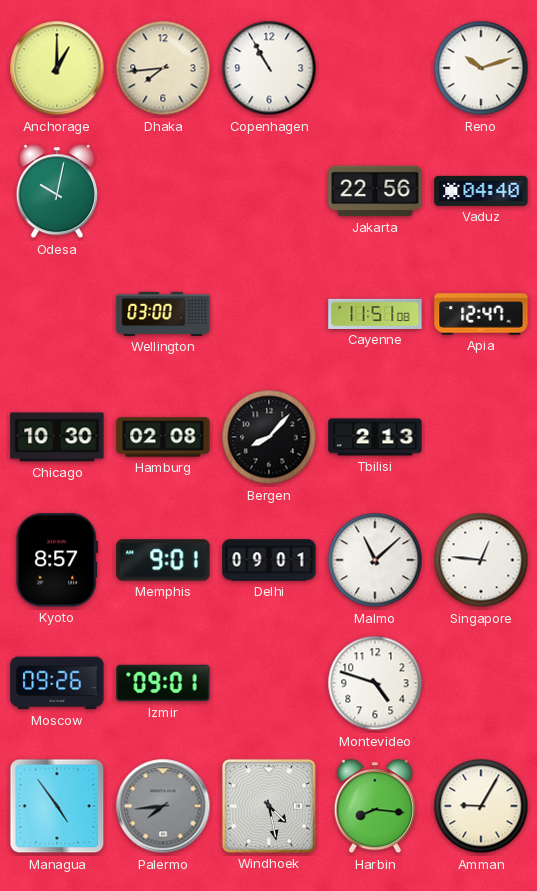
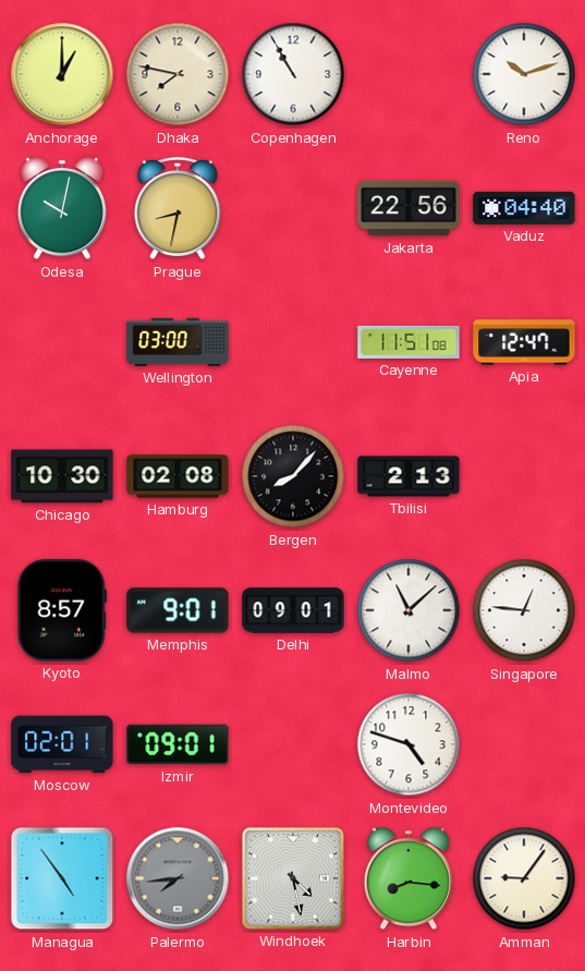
Dhaka: 7:44 -> 7:47 (178, 74)
Prague: none -> 8:32 (178, 209)
Moscow: 09:26 -> 02:01 (62, 744)
Amman: 9:05 -> 9:06 (524, 878)
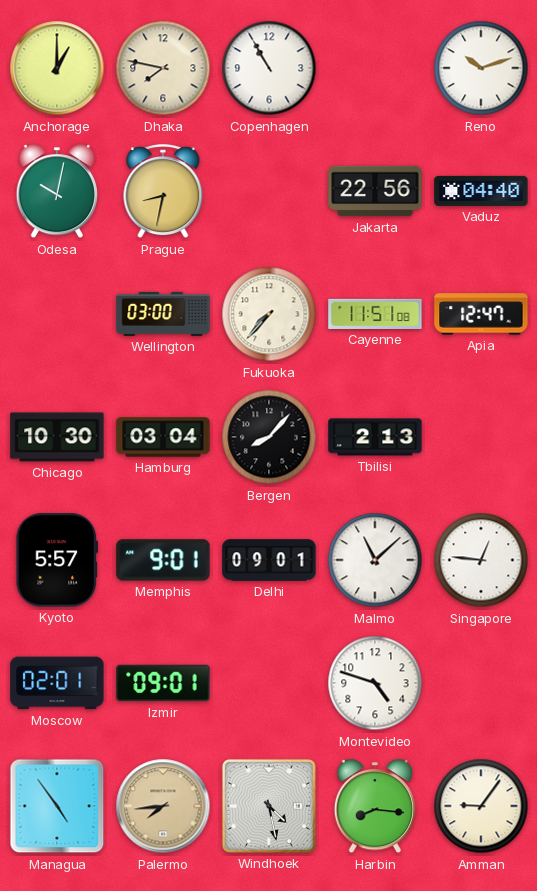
Fukuoka: none -> 7:37 (269, 314)
Hamburg: 02:08 -> 03:04 (163, 437)
Kyoto: 8:57 -> 5:57 (56, 560)
Palermo dial: grey -> champagne (163, 806)
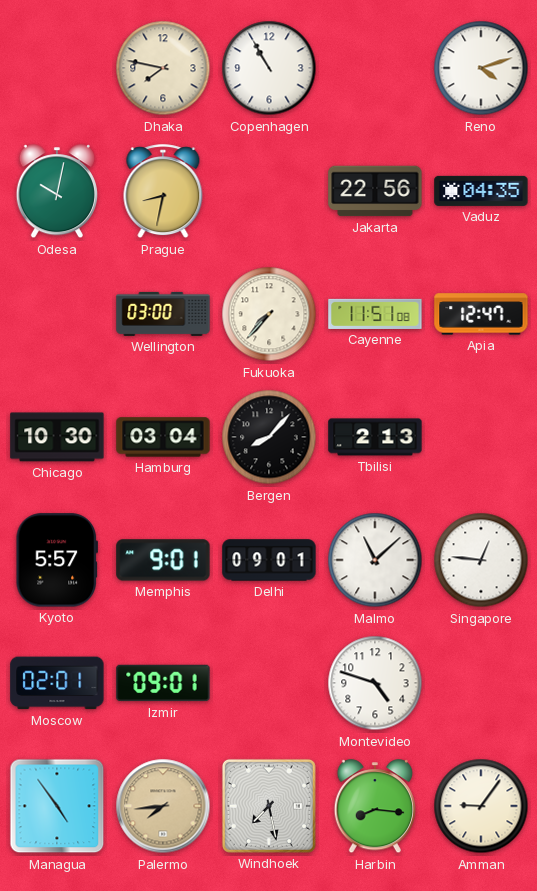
Anchorage: 1:00 -> none (57, 68)
Reno: 10:12 -> 4:12 (481, 68)
Vaduz: 04:40 -> 04:35 (481, 191)
Windhoek: 4:28 -> 7:28 (269, 806)
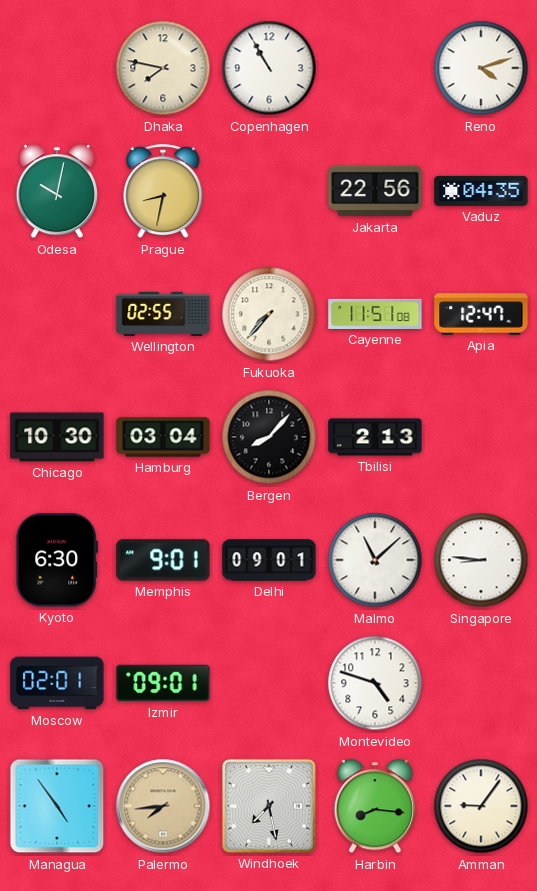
Wellington: 03:00 -> 02:55 (163, 314)
Kyoto: 5:57 -> 6:30 (56, 560)
Singapore: 12:46 -> 8:46 (481, 560)
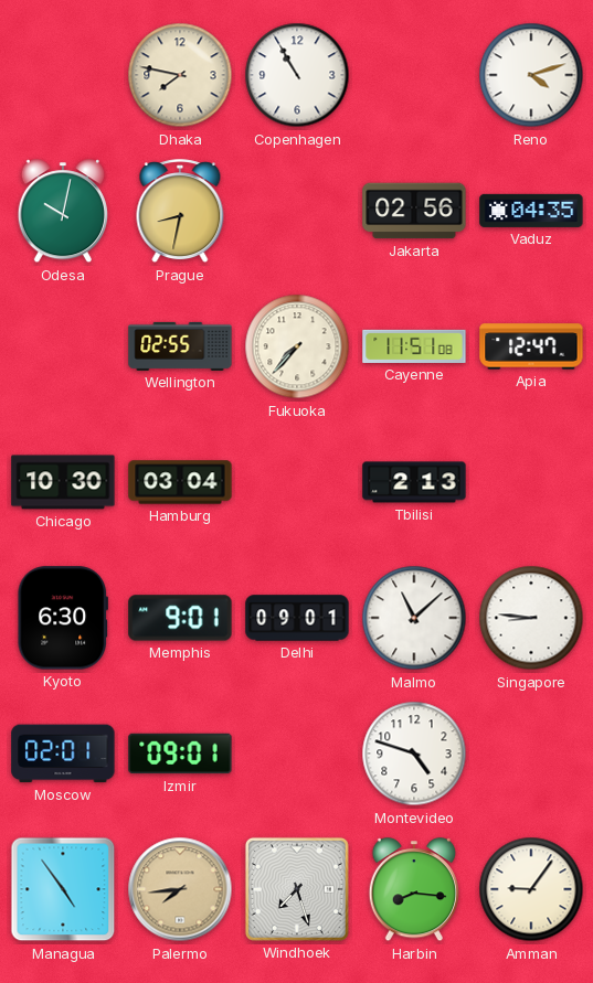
Jakarta: 22:56 -> 02:56 (414, 211)
Bergen: 8:07 -> none (269, 437)
Windhoek: 7:28 -> 7:27 (297, 889)
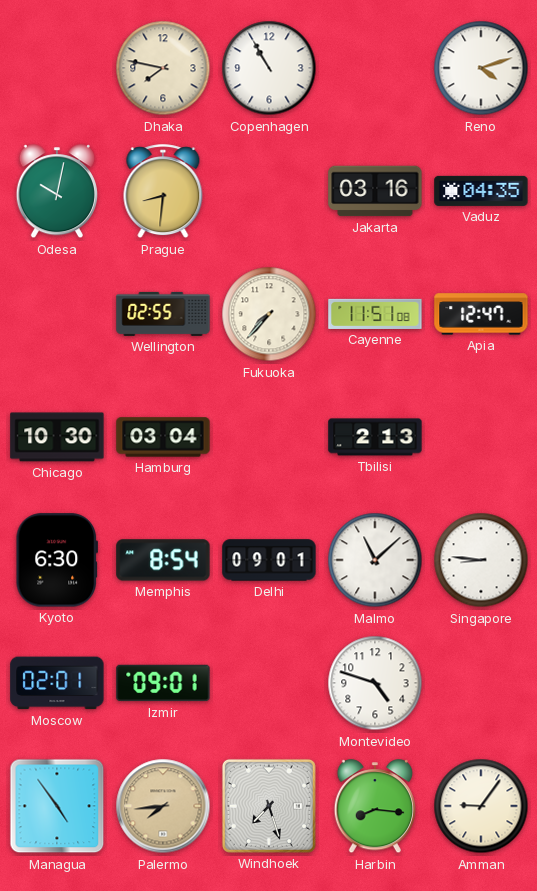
Prague: 8:32 -> 8:31 (163, 192)
Jakarta: 02:56 -> 03:16 (375, 191)
Memphis: 9:01 -> 8:54 (163, 560)
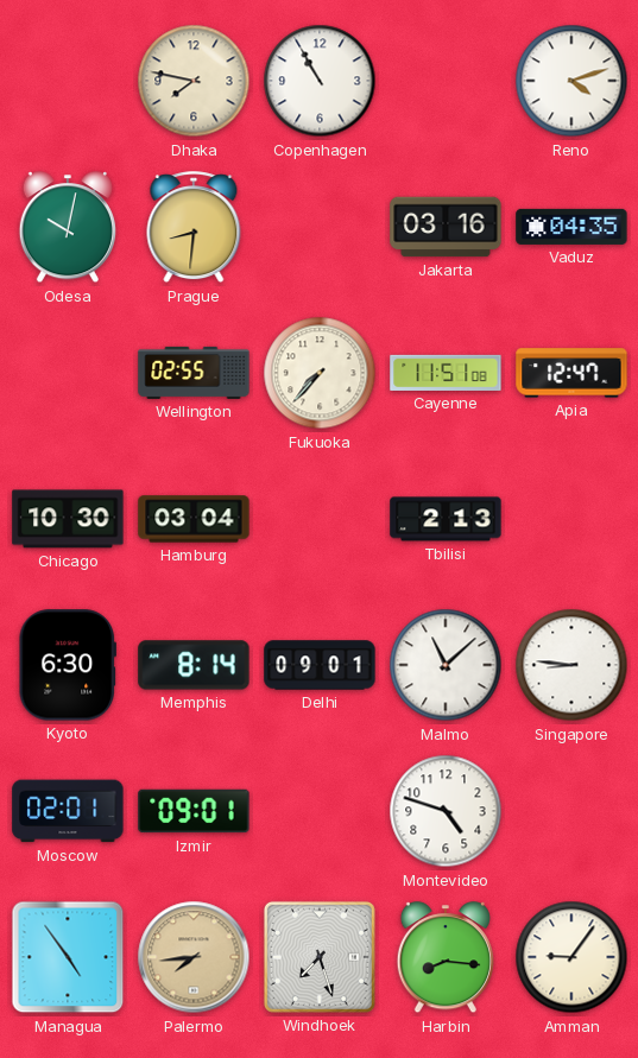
Memphis: 8:54 -> 8:14 (194, 665)
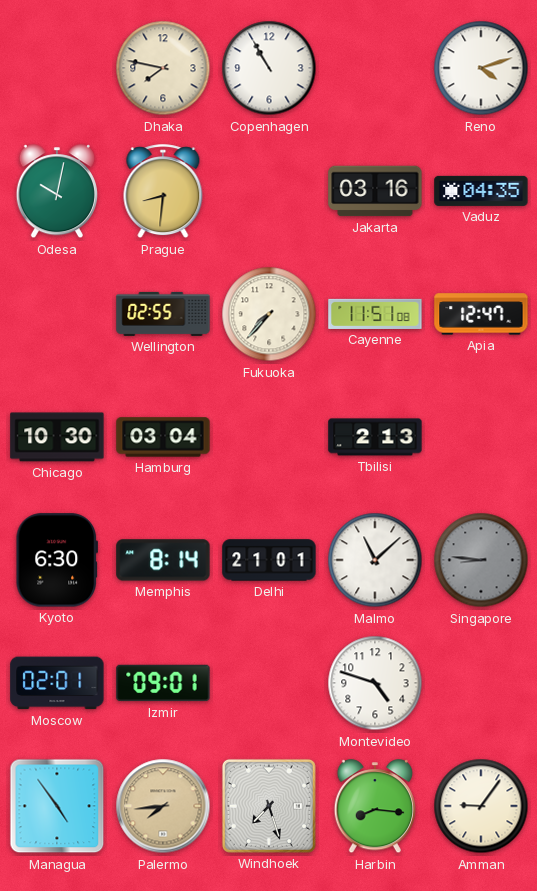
Delhi: 09:01 -> 21:01 (269, 560)
Singapore dial: white -> grey (481, 560)
